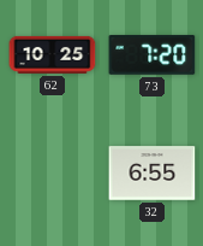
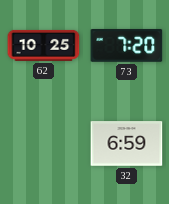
32: 6:55 -> 6:59 (127, 144)
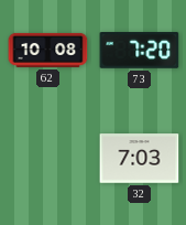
62: 10:25 -> 10:08 (48, 50)
32: 6:59 -> 7:03 (140, 159)
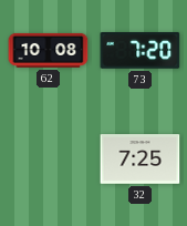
32: 7:03 -> 7:25 (141, 160)
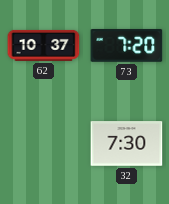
62: 10:08 -> 10:37 (44, 45)
32: 7:25 -> 7:30 (127, 144)
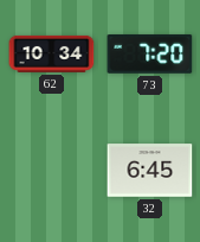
62: 10:37 -> 10:34 (52, 53)
32: 7:30 -> 6:45 (150, 171)
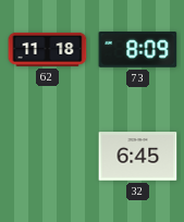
62: 10:34 -> 11:18 (48, 49)
73: 7:20 -> 8:09 (138, 49)
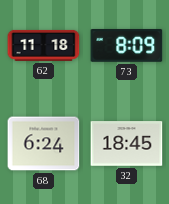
68: none -> 6:24 (44, 144)
32: 6:45 -> 18:45 (127, 144)
